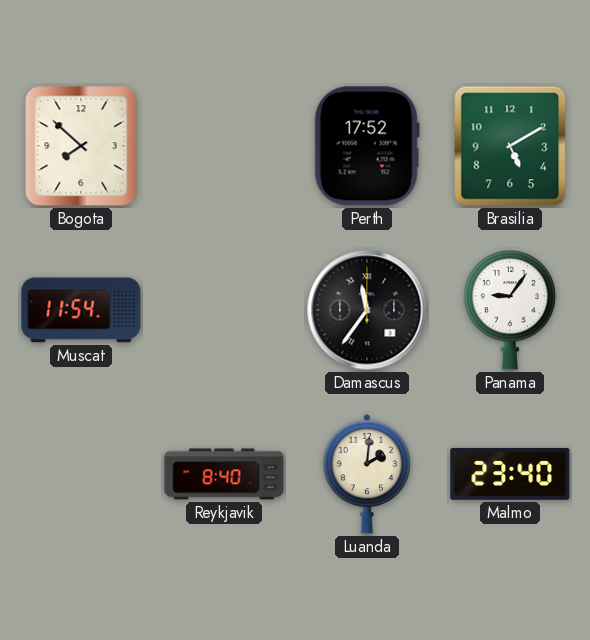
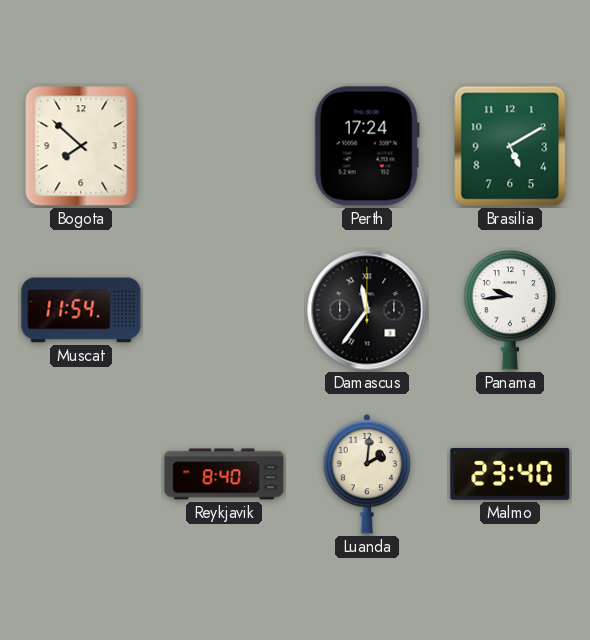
Perth: 17:52 -> 17:24 (367, 146)
Panama: 9:06 -> 9:44 (510, 310)
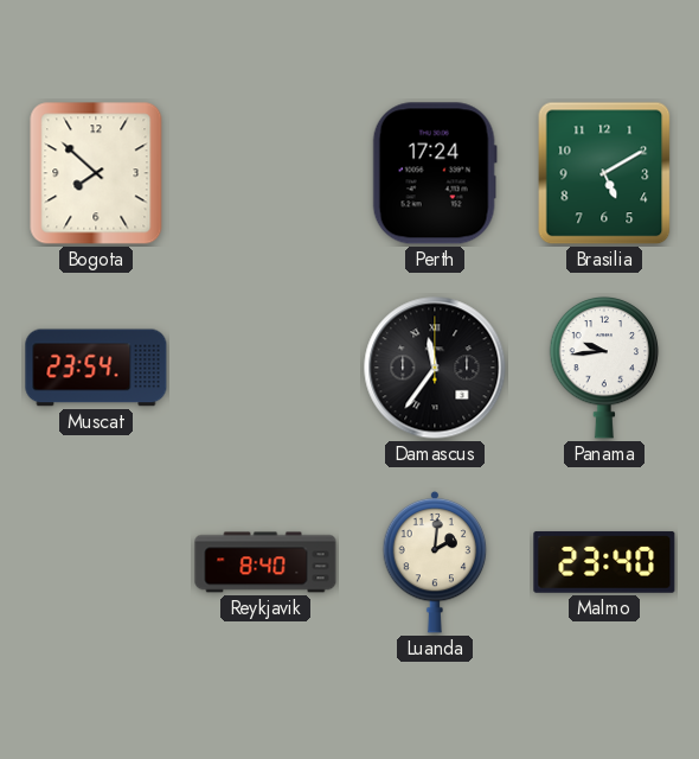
Muscat: 11:54 -> 23:54 (96, 368)
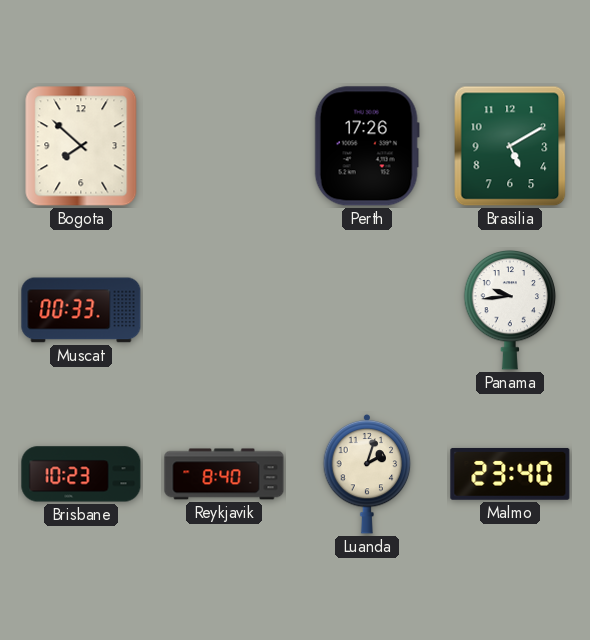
Perth: 17:24 -> 17:26 (367, 146)
Muscat: 23:54 -> 00:33 (81, 310)
Damascus: 11:36 -> none (435, 368)
Brisbane: none -> 10:23 (81, 474)
Luanda: 2:01 -> 2:03 (367, 474)
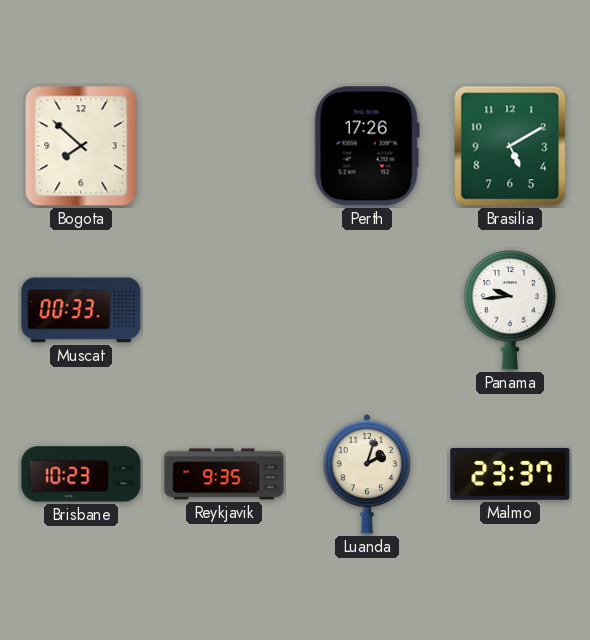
Reykjavik: 8:40 -> 9:35 (224, 474)
Malmo: 23:40 -> 23:37 (510, 474)
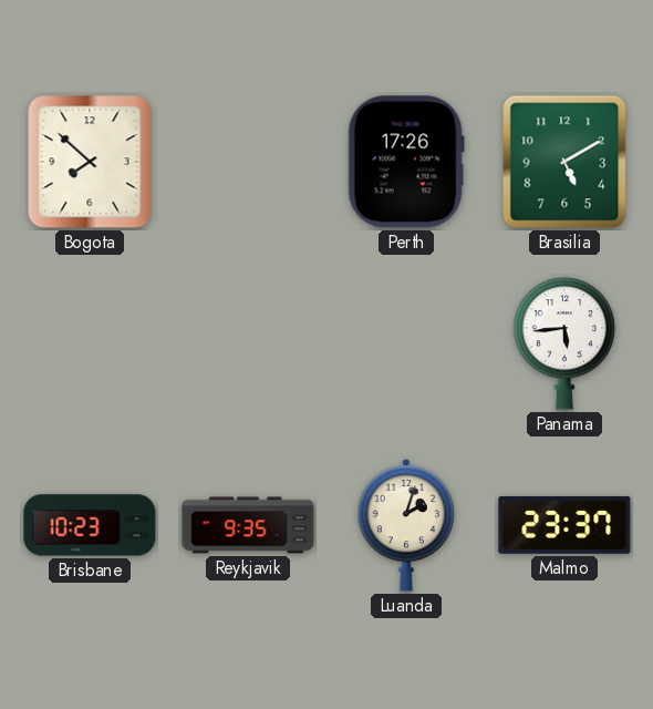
Muscat: 00:33 -> none (81, 310)
Panama: 9:44 -> 5:44 (564, 343)
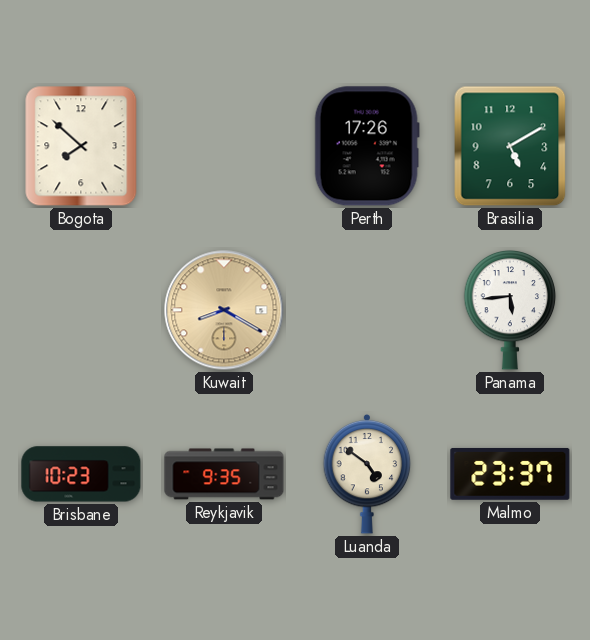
Kuwait: none -> 8:20 (224, 310)
Luanda: 2:03 -> 4:51 (367, 474)
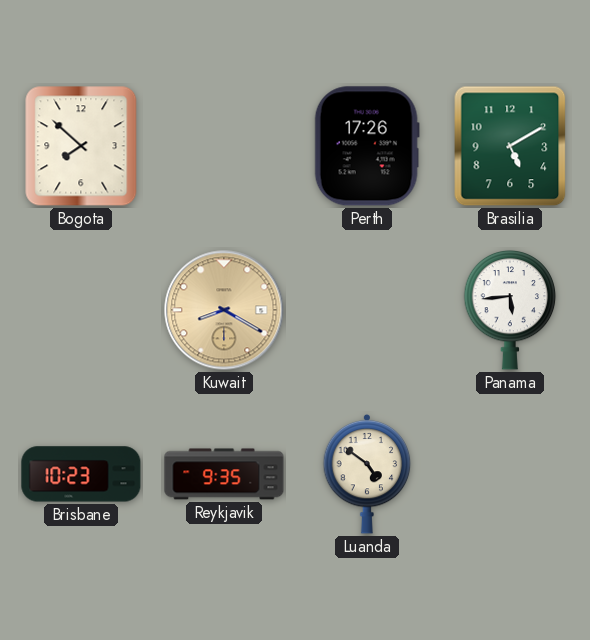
Malmo: 23:37 -> none (510, 474)
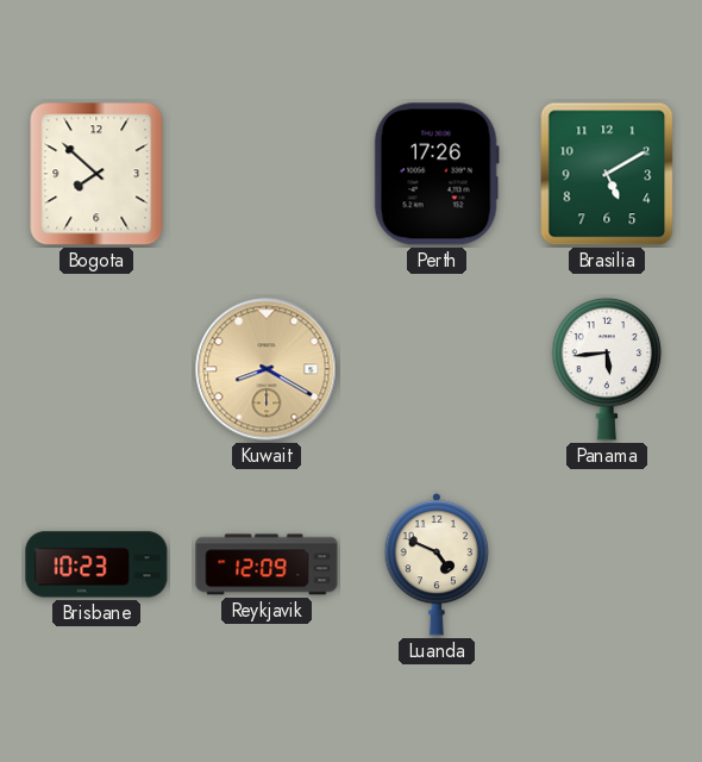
Reykjavik: 9:35 -> 12:09 (267, 564)
Luanda: 4:51 -> 4:49 (437, 564)
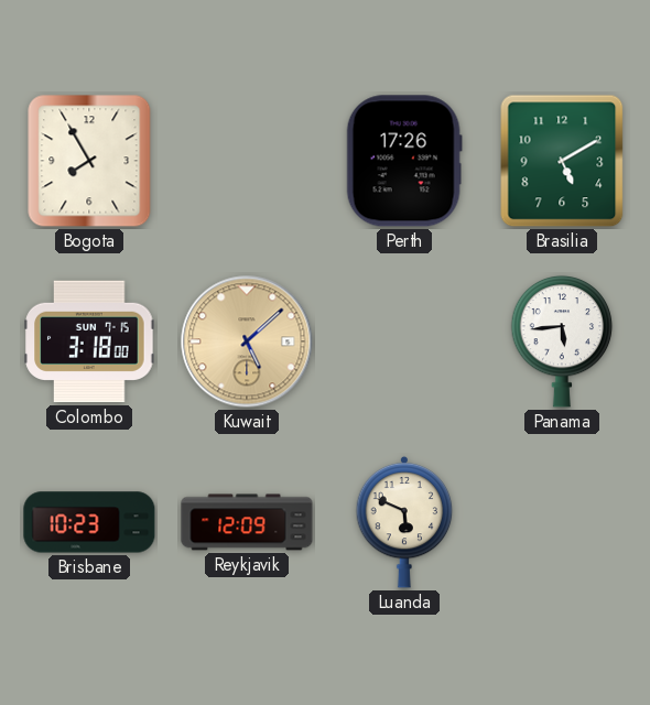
Bogota: 7:52 -> 7:55 (89, 161)
Colombo: none -> 3:18 (89, 341)
Kuwait: 8:20 -> 5:08 (247, 341)
Luanda: 4:49 -> 5:49 (404, 522)
